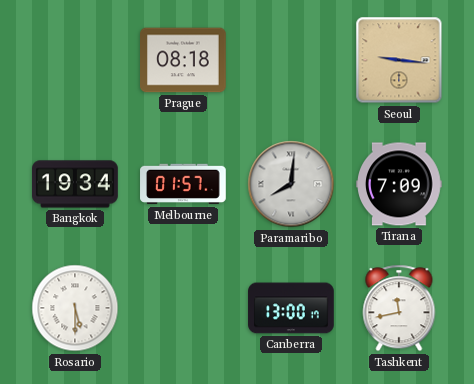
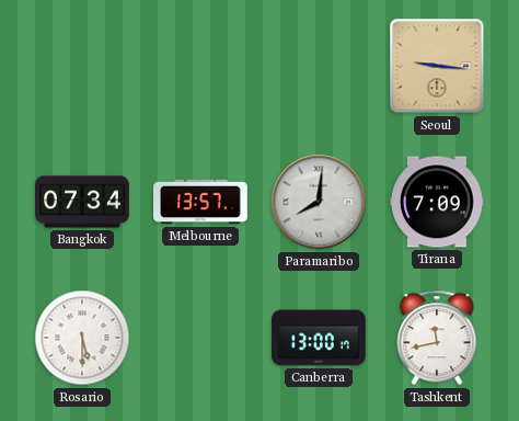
Prague: 08:18 -> none (183, 60)
Bangkok: 19:34 -> 07:34 (82, 202)
Melbourne: 01:57 -> 13:57 (200, 202)
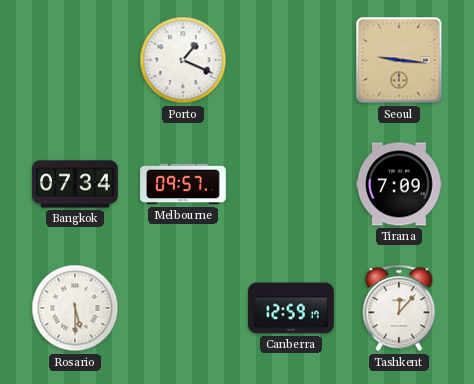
Porto: none -> 1:19 (183, 60)
Melbourne: 13:57 -> 09:57 (183, 184)
Paramaribo: 8:01 -> none (319, 202)
Canberra: 13:00 -> 12:59 (291, 308)
Tashkent: 11:43 -> 12:07 (399, 308)
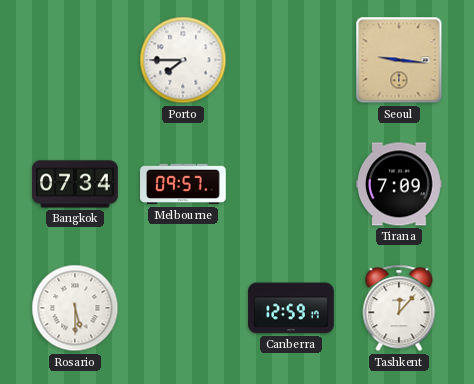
Porto: 1:19 -> 7:45 (183, 60)
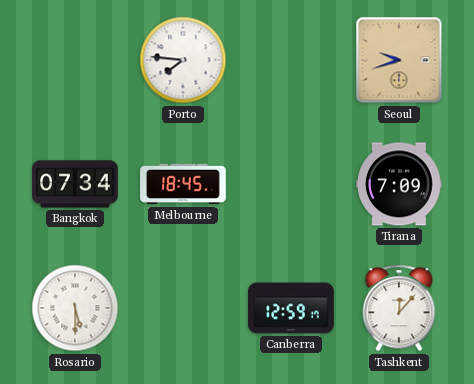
Porto: 7:45 -> 7:46 (183, 60)
Seoul: 9:16 -> 9:42 (399, 60)
Melbourne: 09:57 -> 18:45 (183, 184)
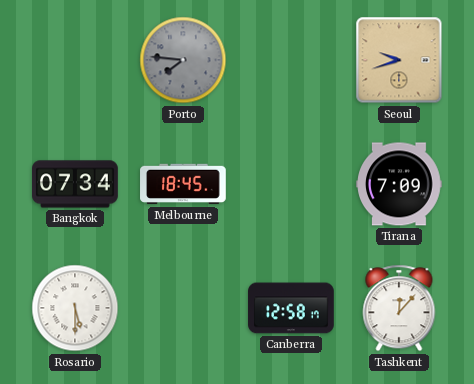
Porto dial: white -> grey (183, 60)
Canberra: 12:59 -> 12:58 (291, 308)
